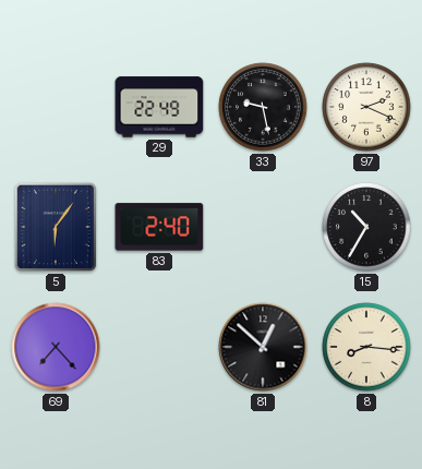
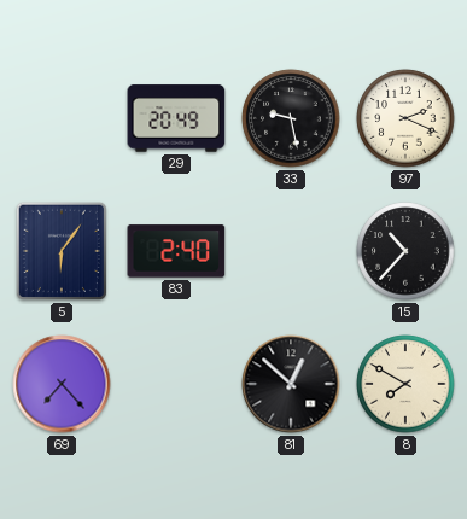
29: 22:49 -> 20:49 (176, 118)
15: 10:35 -> 10:37 (405, 251)
8: 8:16 -> 7:50 (405, 384)
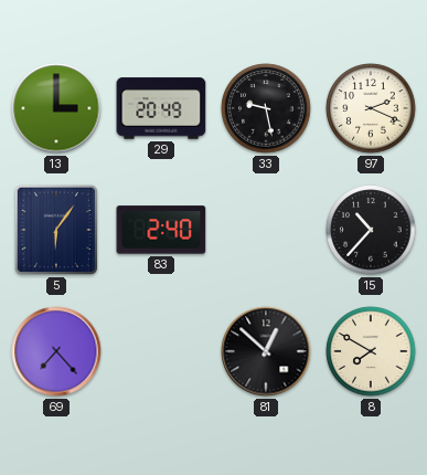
13: none -> 3:00 (56, 108)
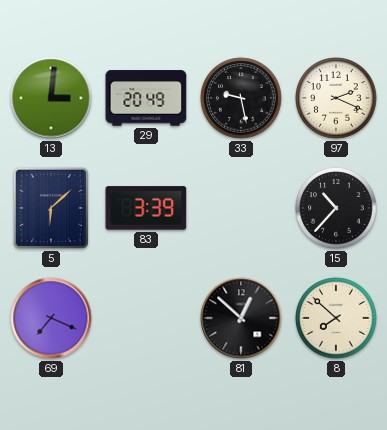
13: 3:00 -> 3:01 (51, 98)
5: 6:06 -> 6:08 (51, 208)
83: 2:40 -> 3:39 (146, 208)
69: 7:23 -> 7:19 (51, 318)
8: 7:50 -> 7:52 (336, 318)
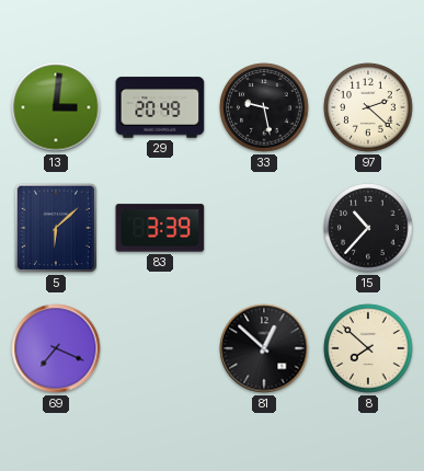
97: 2:19 -> 2:22 (368, 107)
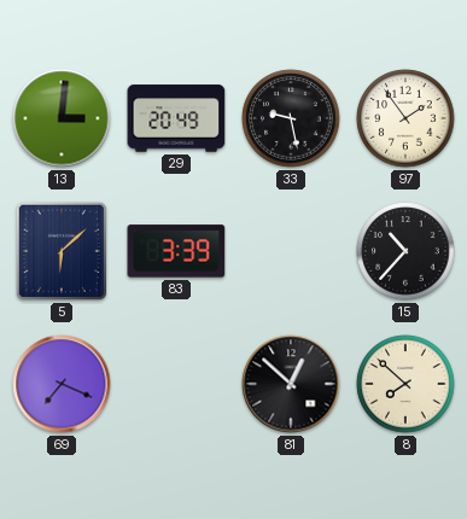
97: 2:22 -> 1:54 (405, 118)
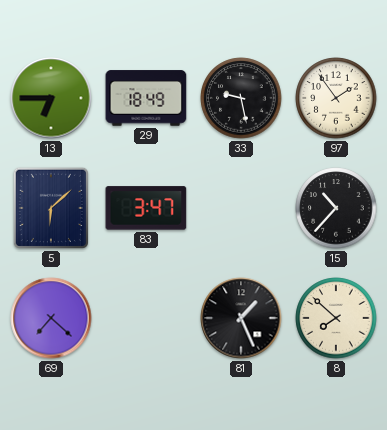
13: 3:01 -> 6:45 (51, 98)
29: 20:49 -> 18:49 (146, 98)
83: 3:39 -> 3:47 (146, 208)
69: 7:19 -> 7:22 (51, 318)
81: 12:52 -> 1:26 (241, 318)
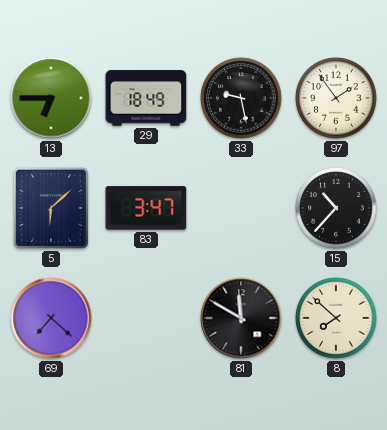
81: 1:26 -> 11:50 (241, 318)
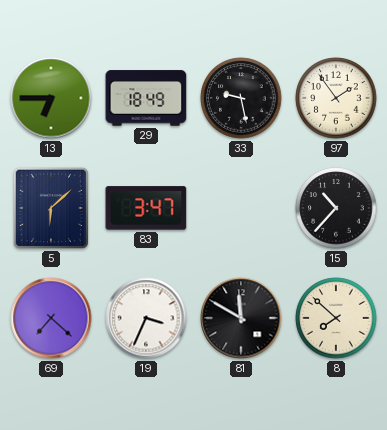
19: none -> 3:34 (146, 318)
